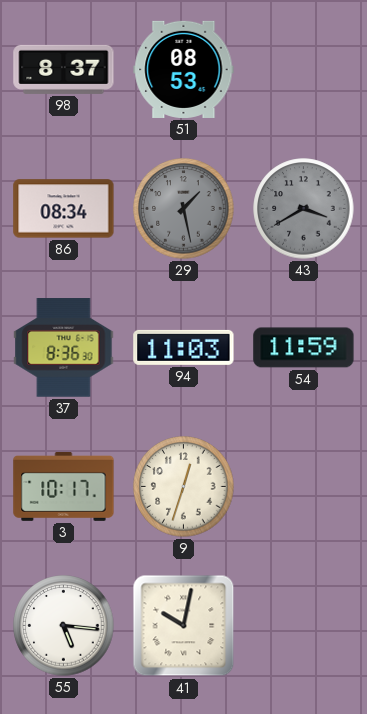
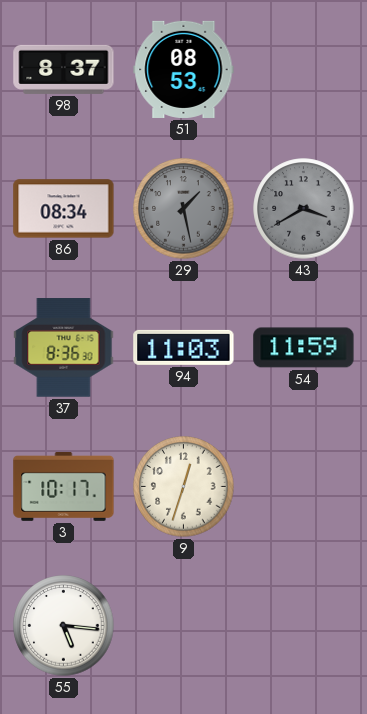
41: 10:02 -> none (184, 626)
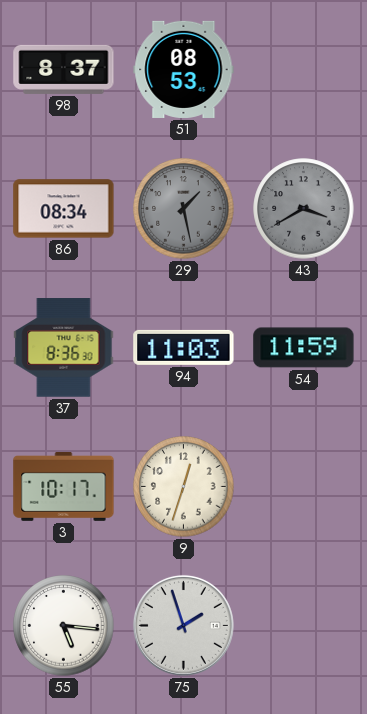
75: none -> 1:57 (183, 625)
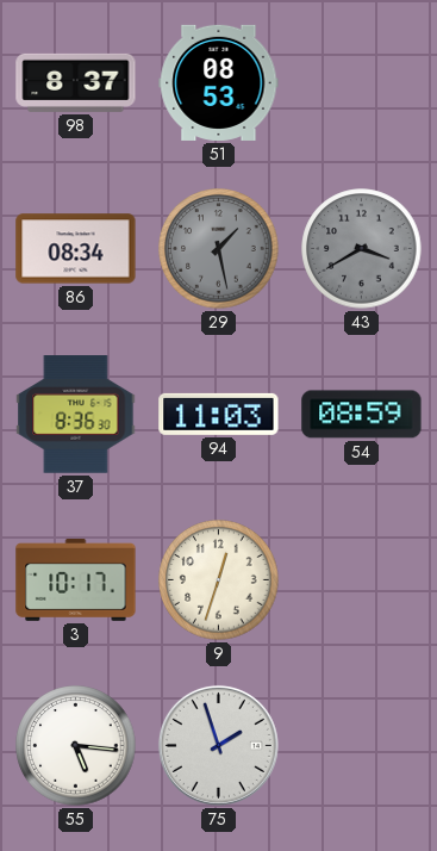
54: 11:59 -> 08:59 (362, 415)
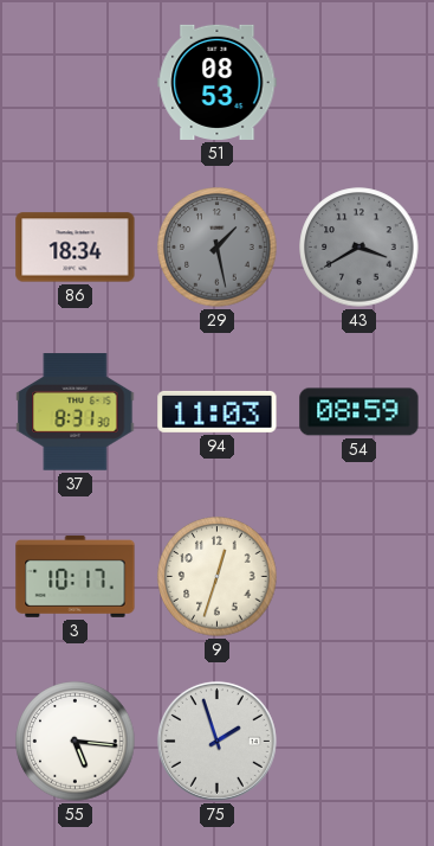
98: 8:37 -> none (76, 82)
86: 08:34 -> 18:34 (76, 248)
37: 8:36 -> 8:31 (76, 412)
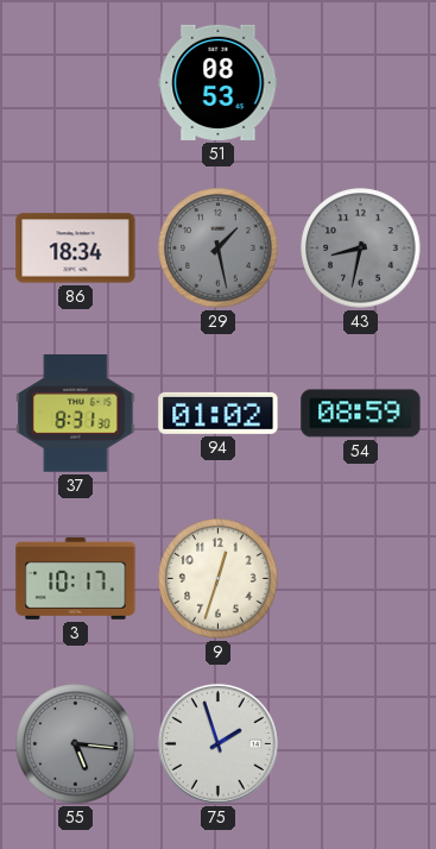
43: 3:40 -> 8:32 (361, 249)
94: 11:03 -> 01:02 (219, 413)
55 dial: white -> grey (76, 744)
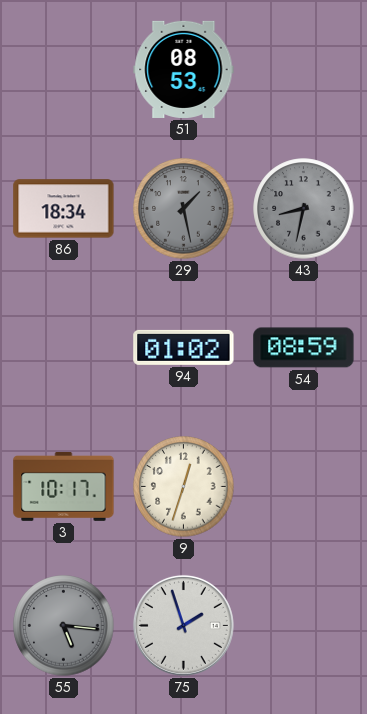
37: 8:31 -> none (76, 414)
